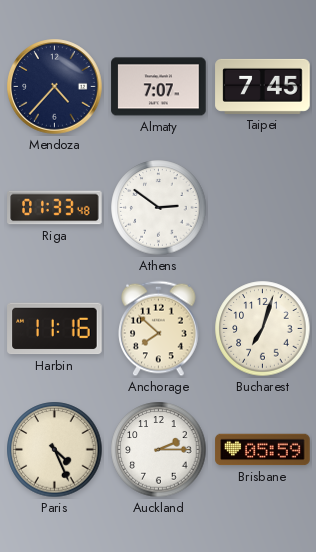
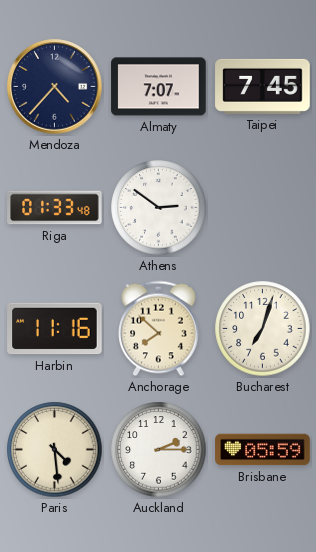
Paris: 4:26 -> 4:29 (55, 450)
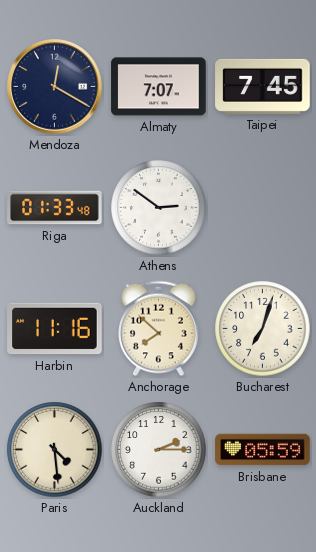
Mendoza: 4:37 -> 12:20 (55, 87)
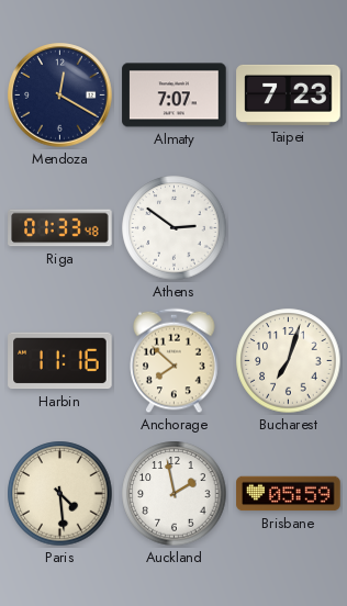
Taipei: 7:45 -> 7:23 (289, 94)
Auckland: 2:15 -> 1:58 (175, 494)
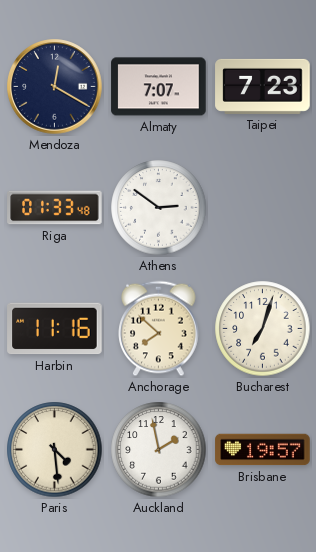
Brisbane: 05:59 -> 19:57 (263, 450)
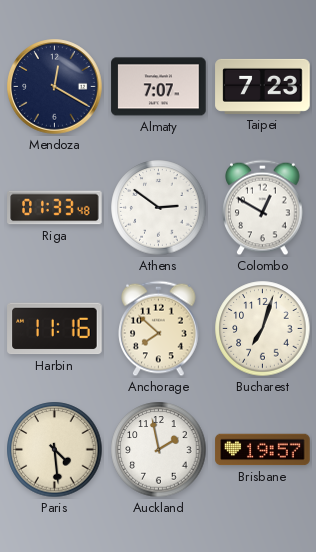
Colombo: none -> 12:50 (263, 208)
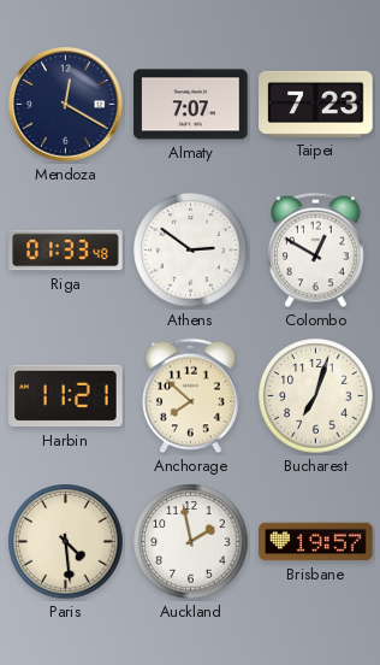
Harbin: 11:16 -> 11:21 (66, 396)
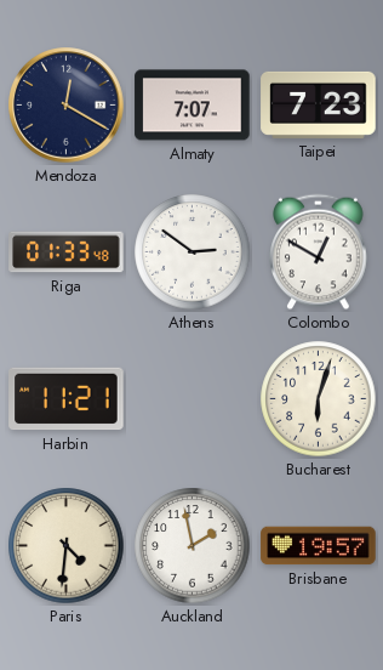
Anchorage: 7:52 -> none (191, 396)
Bucharest: 7:03 -> 6:03 (319, 399)
Paris: 4:29 -> 4:31 (67, 546)
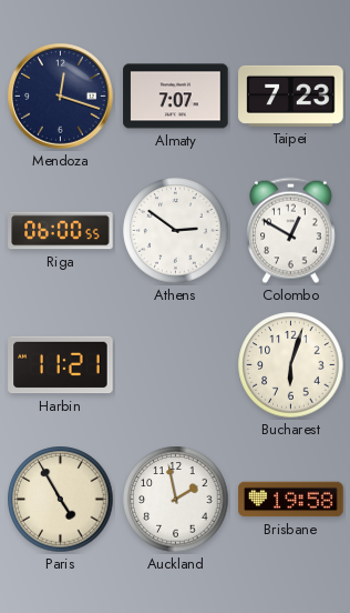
Mendoza: 12:20 -> 12:18 (61, 97)
Riga: 01:33 -> 06:00 (61, 231)
Paris: 4:31 -> 4:55 (61, 500)
Brisbane: 19:57 -> 19:58 (291, 500)
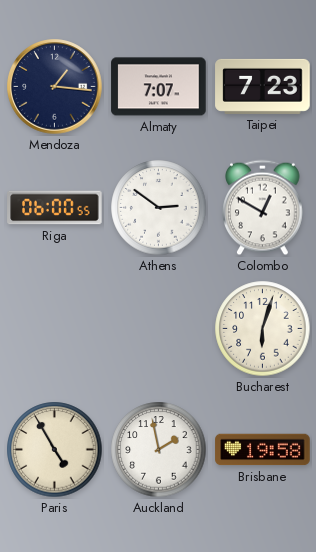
Mendoza: 12:18 -> 1:16 (55, 87)
Harbin: 11:21 -> none (61, 365)
